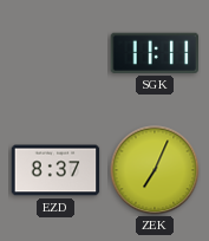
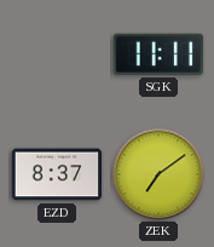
ZEK: 7:04 -> 7:09 (158, 174)
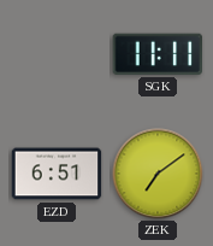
EZD: 8:37 -> 6:51 (57, 174)
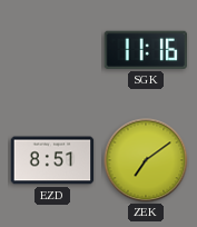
SGK: 11:11 -> 11:16 (146, 50)
EZD: 6:51 -> 8:51 (52, 160)
